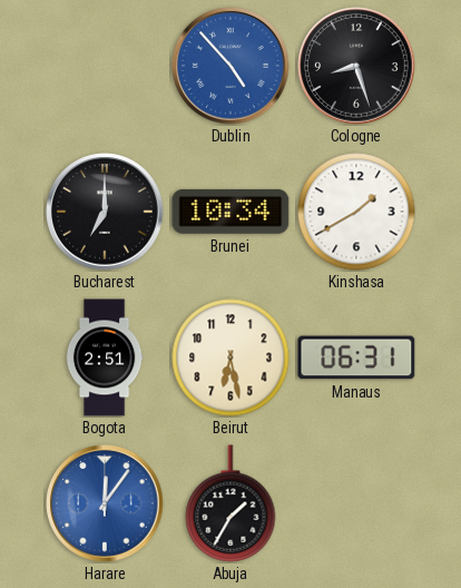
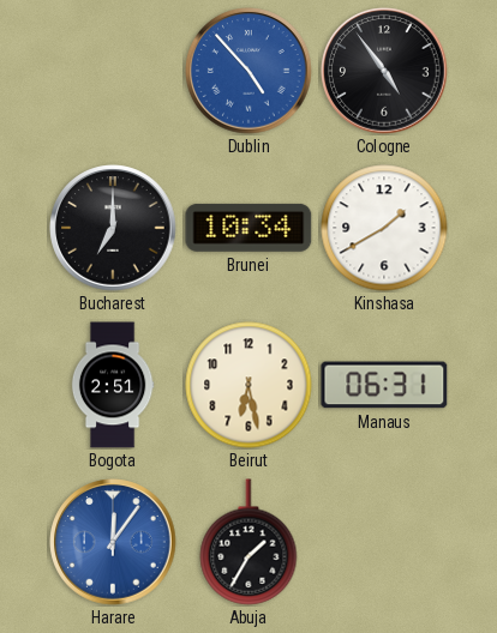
Cologne: 8:27 -> 4:54 (384, 71)
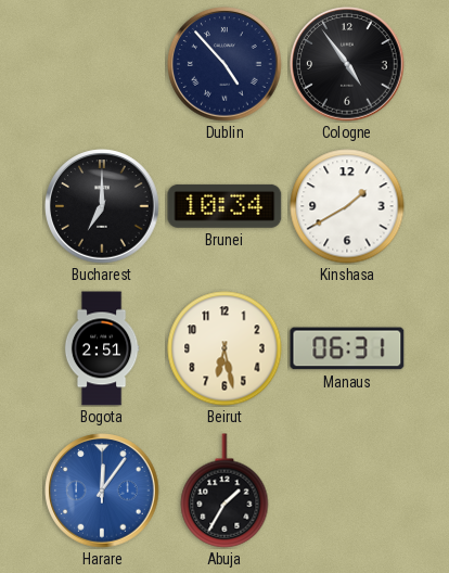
Dublin dial: blue -> navy (224, 64)
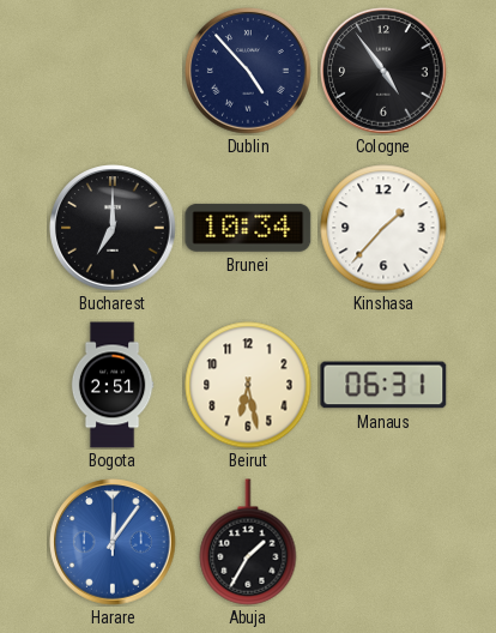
Kinshasa: 1:40 -> 1:37 (383, 228)
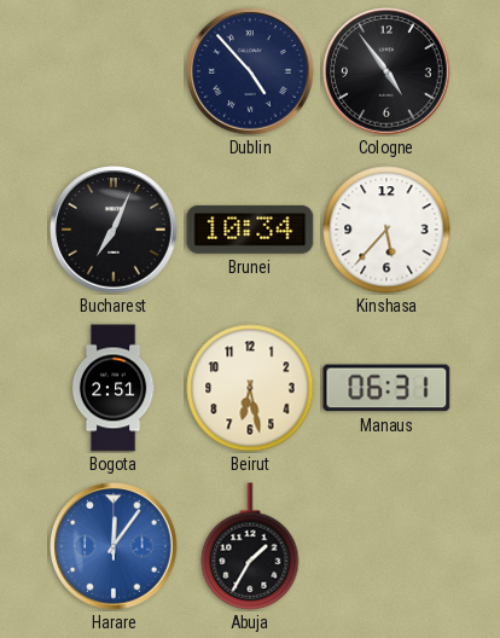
Bucharest: 7:00 -> 7:04 (114, 230)
Kinshasa: 1:37 -> 5:37 (386, 230)
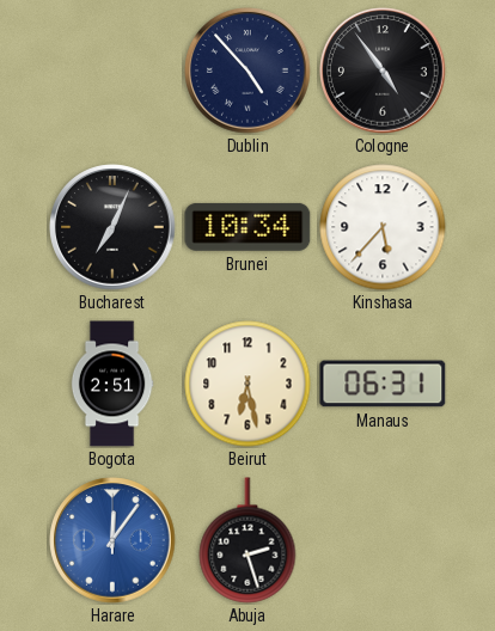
Abuja: 1:35 -> 2:27 (247, 540)
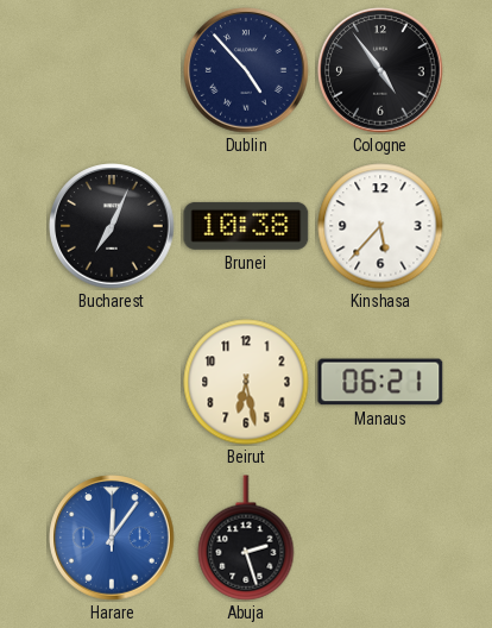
Brunei: 10:34 -> 10:38 (246, 226)
Bogota: 2:51 -> none (112, 384)
Manaus: 06:31 -> 06:21 (380, 382)
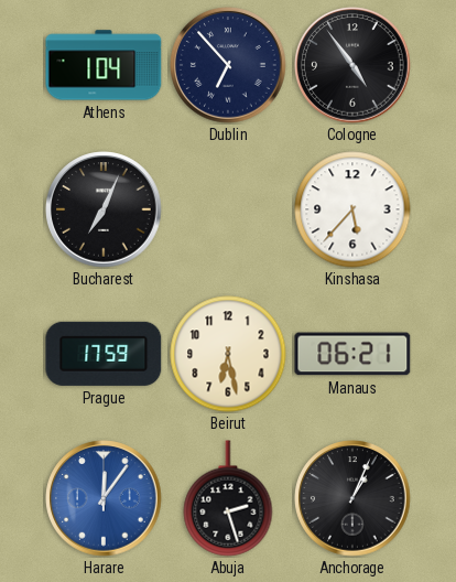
Athens: none -> 1:04 (104, 65)
Dublin: 4:53 -> 6:53 (228, 65)
Brunei: 10:38 -> none (246, 226)
Prague: none -> 17:59 (104, 354)
Anchorage: none -> 1:04 (352, 498)
